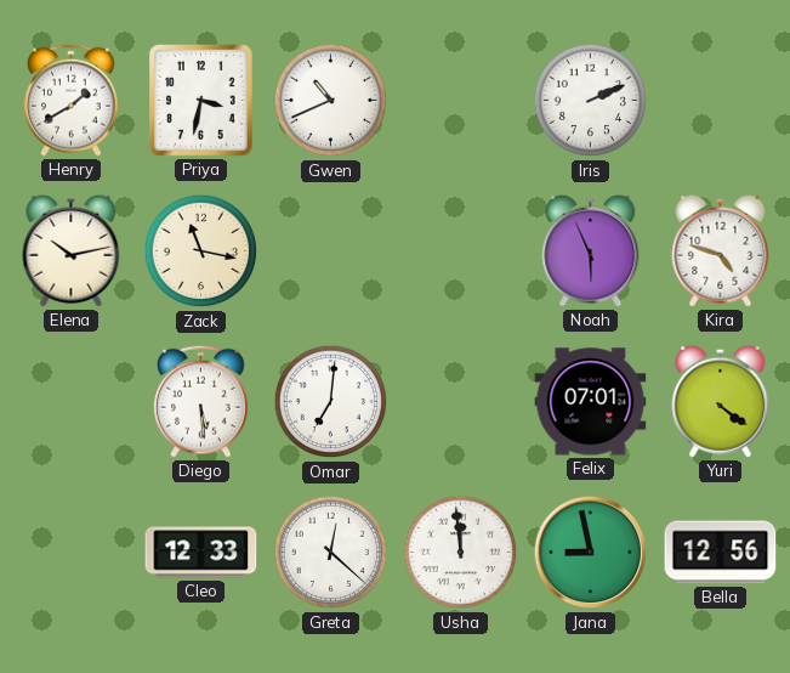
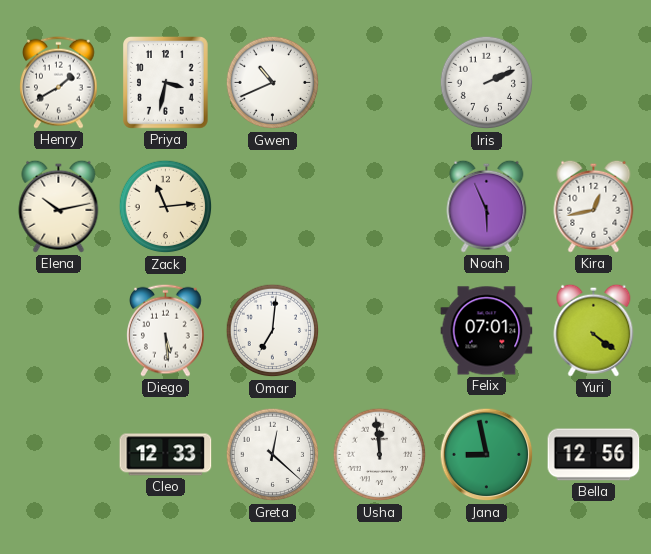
Zack: 11:17 -> 11:14 (166, 207)
Kira: 4:48 -> 12:43 (594, 206)
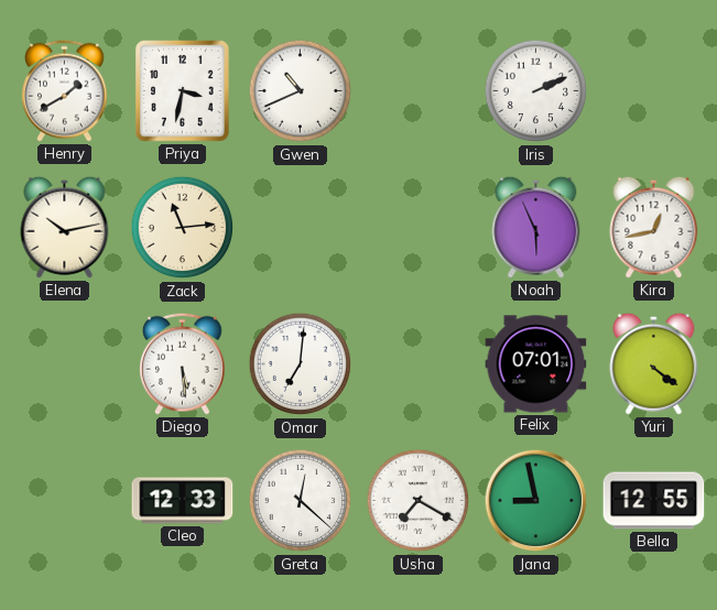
Usha: 11:59 -> 7:20 (419, 501)
Bella: 12:56 -> 12:55 (654, 501)
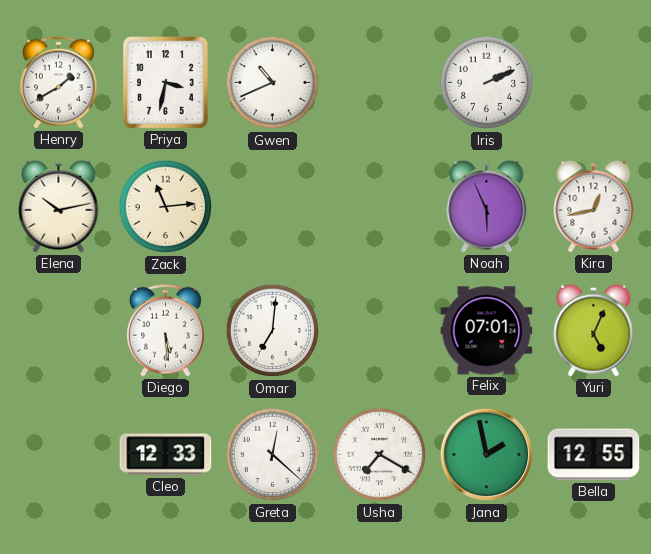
Yuri: 4:21 -> 5:04 (594, 330)
Jana: 8:58 -> 1:58 (487, 455)
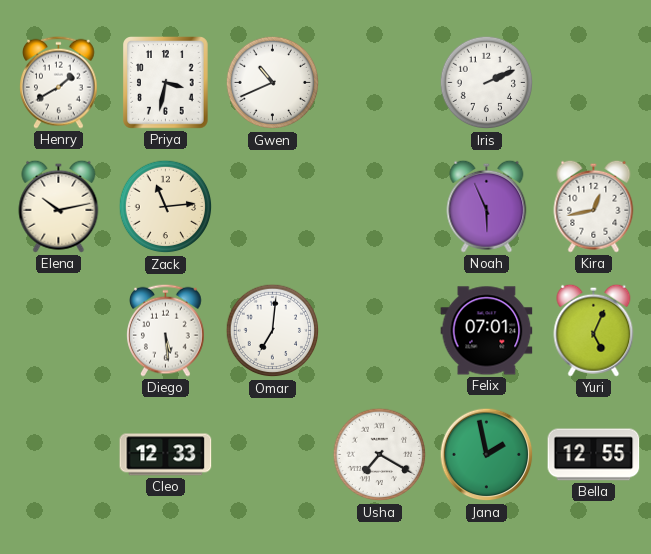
Greta: 12:22 -> none (273, 455)
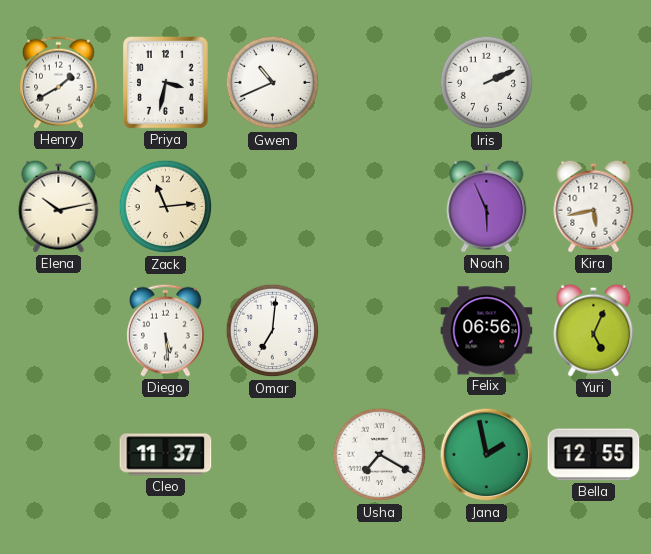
Kira: 12:43 -> 5:43 (594, 206)
Felix: 07:01 -> 06:56 (487, 331)
Cleo: 12:33 -> 11:37 (166, 455)
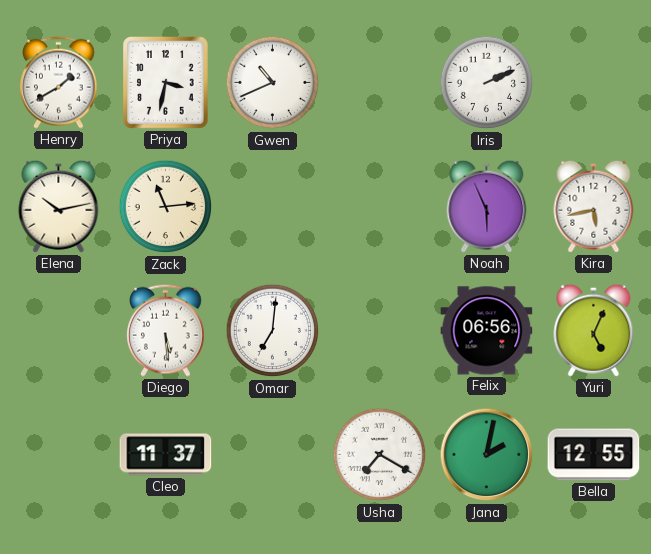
Jana: 1:58 -> 2:02 (487, 455)
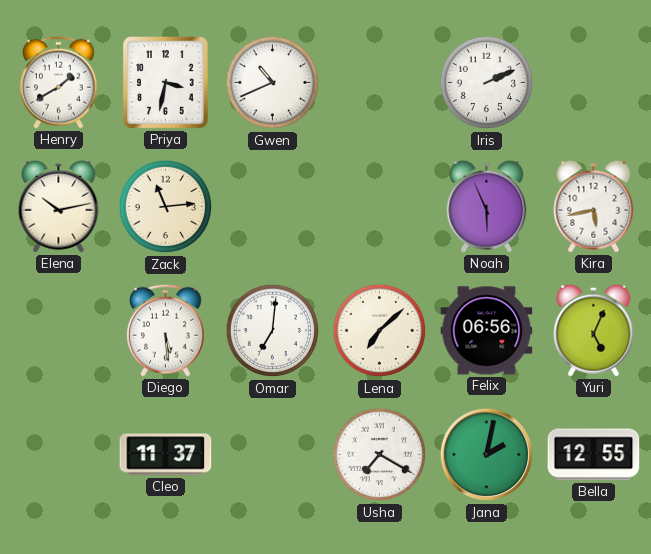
Lena: none -> 7:08 (380, 331)
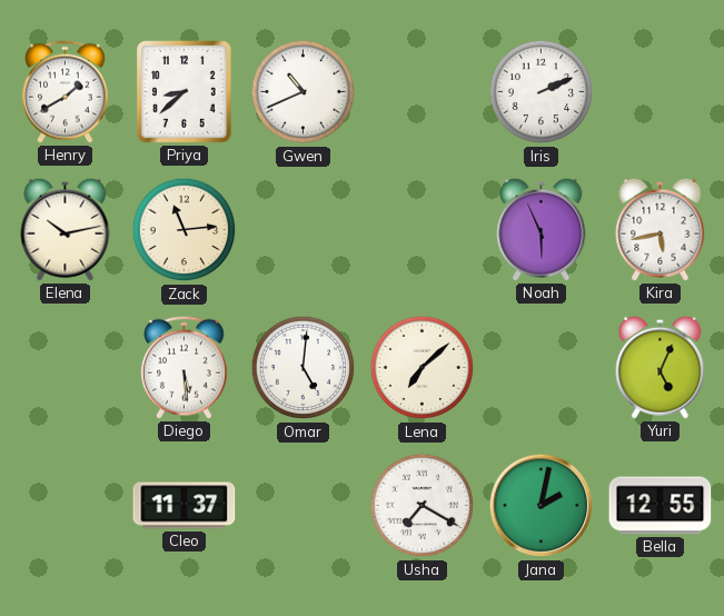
Priya: 3:32 -> 8:38 (185, 92)
Omar: 7:01 -> 5:01 (304, 368)
Felix: 06:56 -> none (487, 331)
